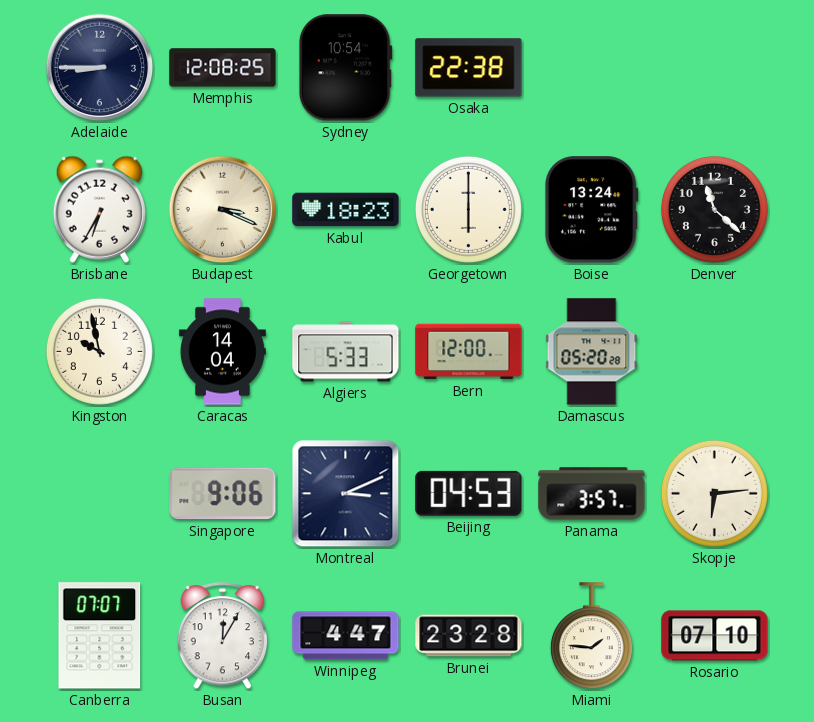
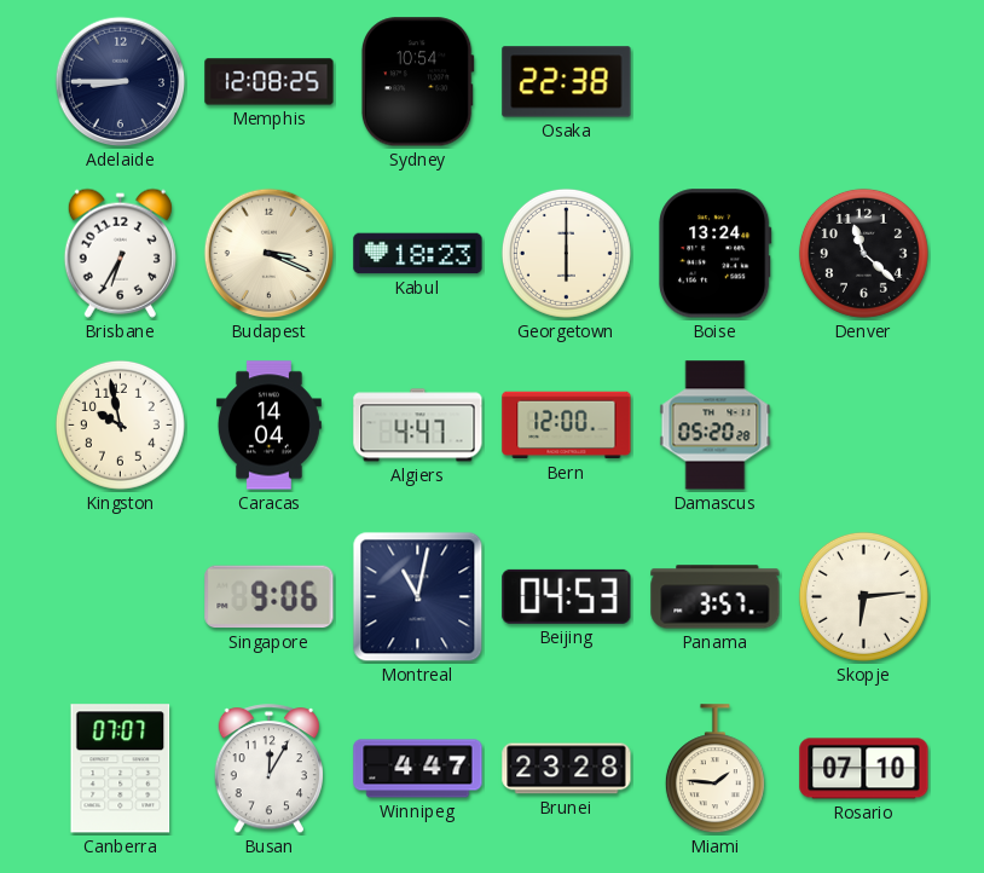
Algiers: 5:33 -> 4:47 (418, 426)
Montreal: 3:11 -> 11:02 (418, 597)
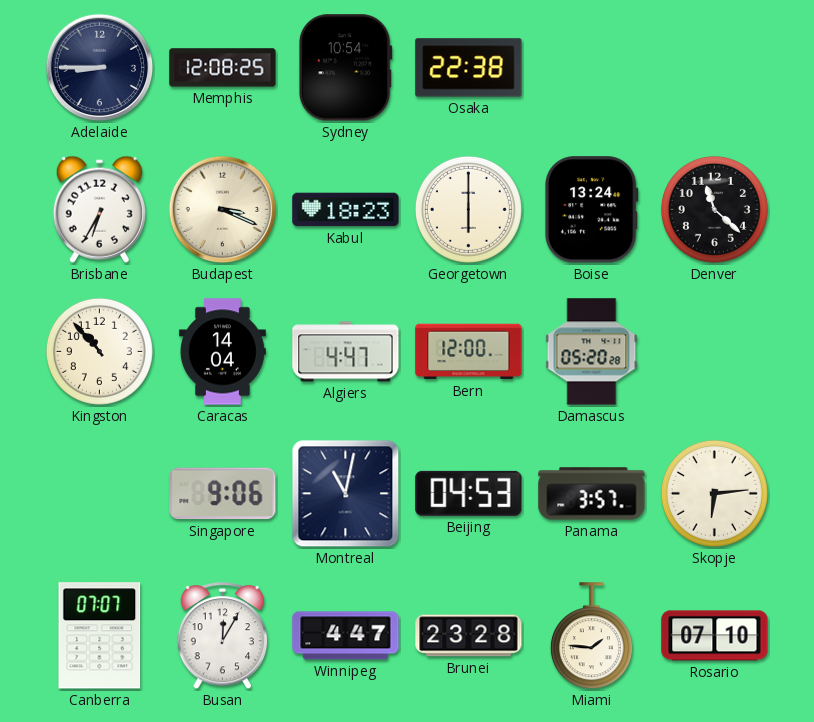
Kingston: 9:58 -> 10:53 (99, 351)
